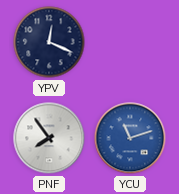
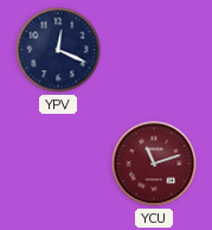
PNF: 7:54 -> none (49, 138)
YCU dial: blue -> burgundy (154, 164)
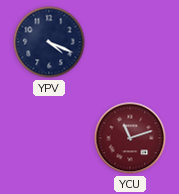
YPV: 12:19 -> 4:19 (49, 42)
